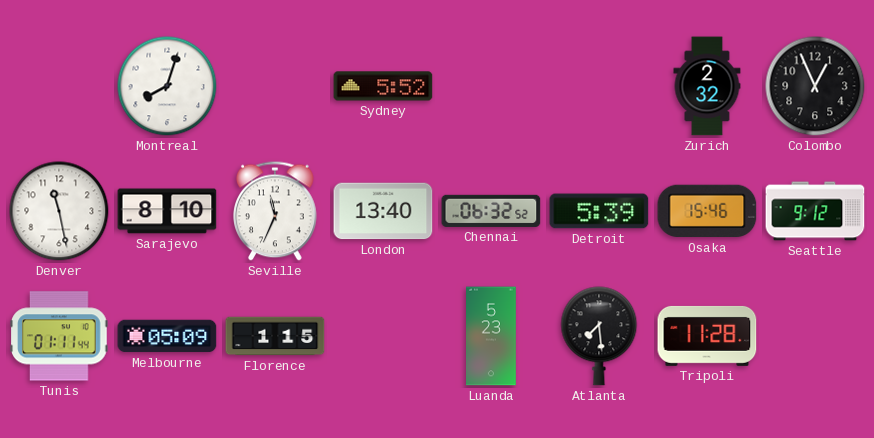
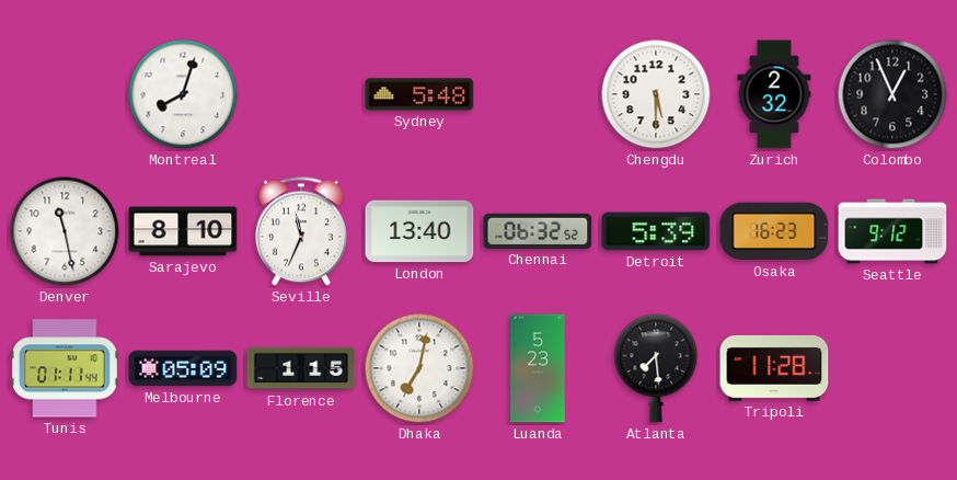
Sydney: 5:52 -> 5:48 (419, 94)
Chengdu: none -> 5:30 (656, 94)
Osaka: 15:46 -> 16:23 (774, 231)
Dhaka: none -> 7:02 (419, 368)
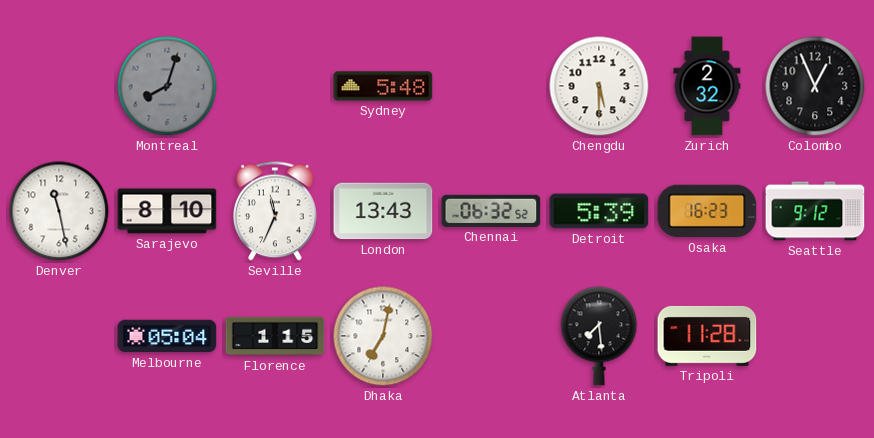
Montreal dial: white -> grey (167, 86)
London: 13:40 -> 13:43 (383, 211)
Tunis: 01:11 -> none (65, 368)
Melbourne: 05:09 -> 05:04 (167, 336)
Luanda: 5:23 -> none (539, 368)
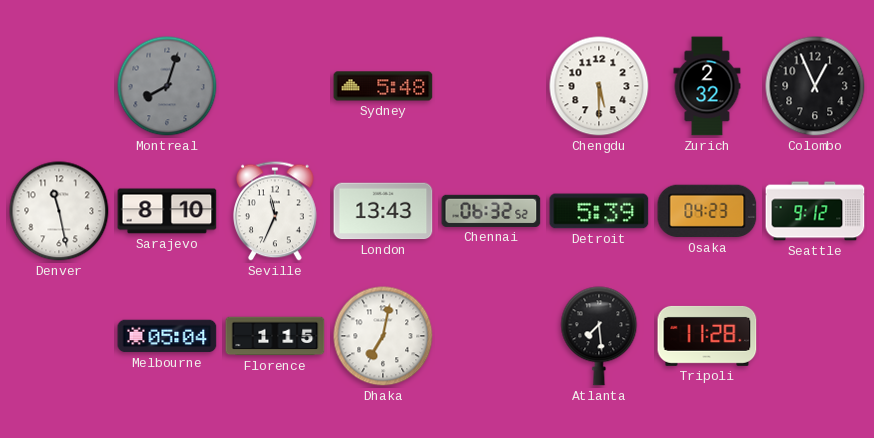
Osaka: 16:23 -> 04:23 (707, 211)
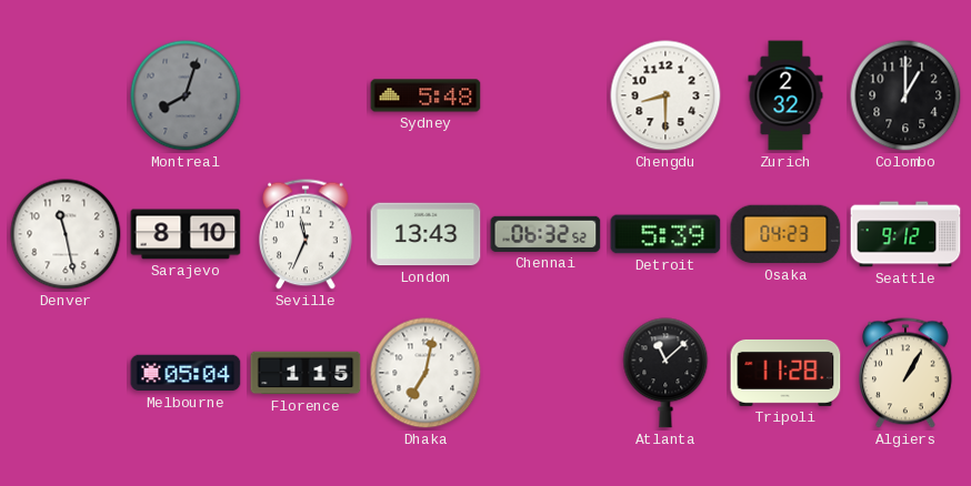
Chengdu: 5:30 -> 8:30 (665, 95)
Colombo: 12:56 -> 1:00 (905, 95)
Atlanta: 7:29 -> 11:08 (665, 373)
Algiers: none -> 1:05 (907, 373)
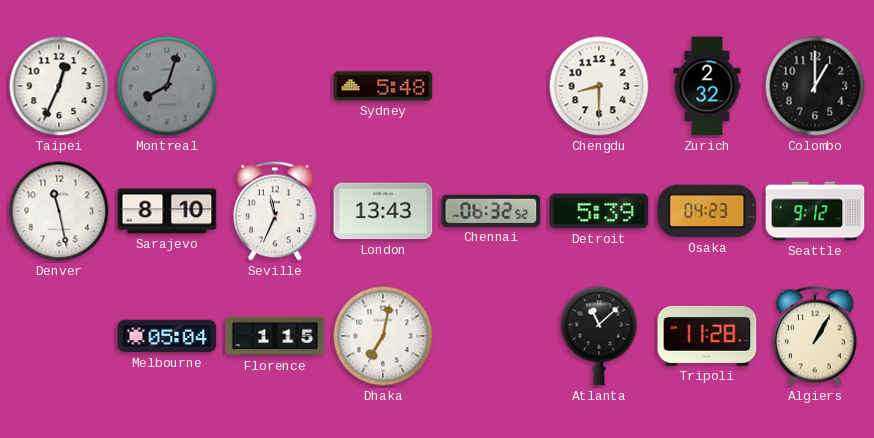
Taipei: none -> 12:34 (59, 86)
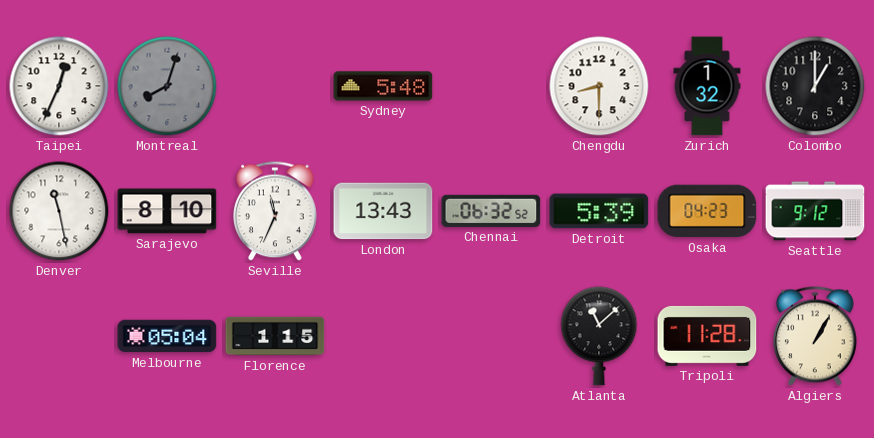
Zurich: 2:32 -> 1:32 (707, 86)
Dhaka: 7:02 -> none (383, 336)
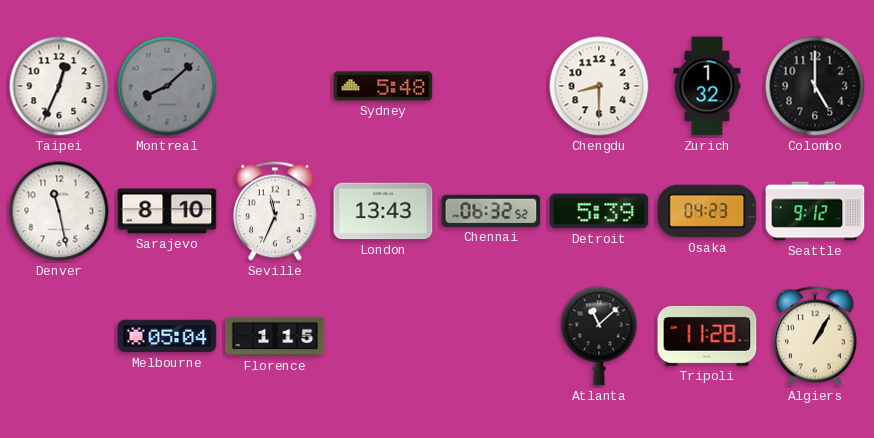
Montreal: 8:03 -> 8:08 (167, 86)
Colombo: 1:00 -> 5:00 (815, 86)
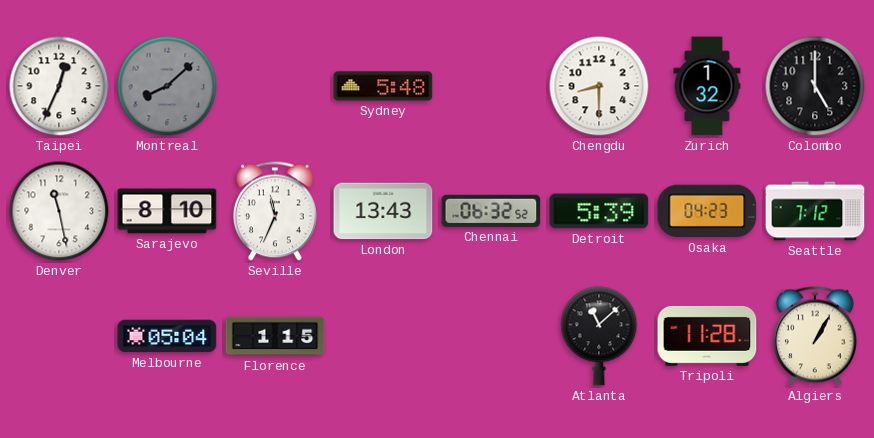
Seattle: 9:12 -> 7:12 (815, 211)
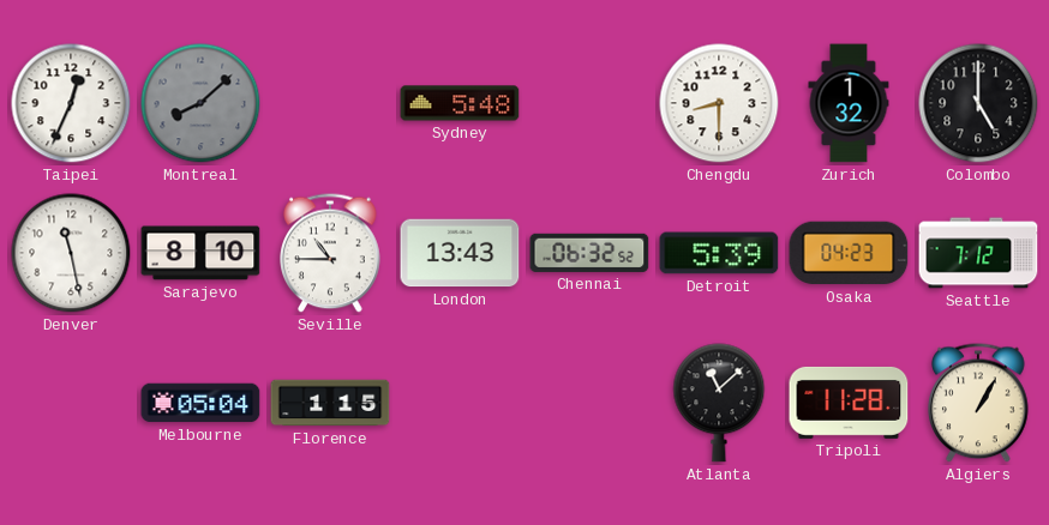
Seville: 11:34 -> 10:45 (331, 253)
